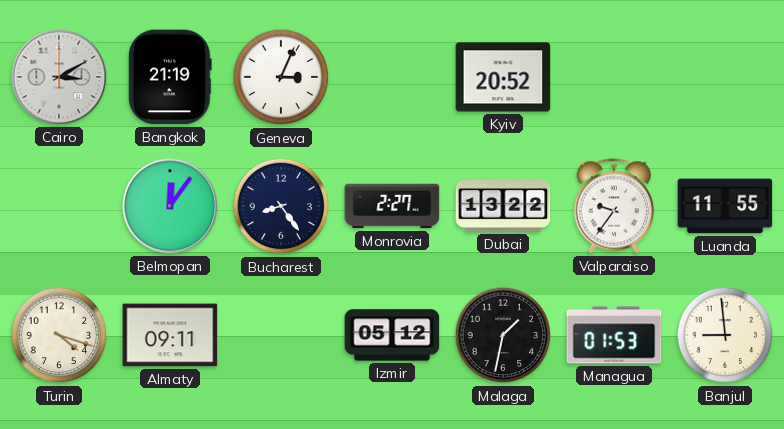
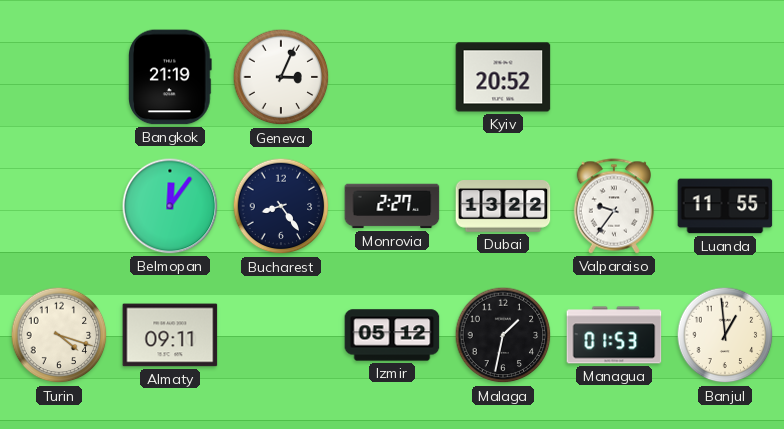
Cairo: 3:10 -> none (59, 77)
Banjul: 8:59 -> 12:59 (725, 335)
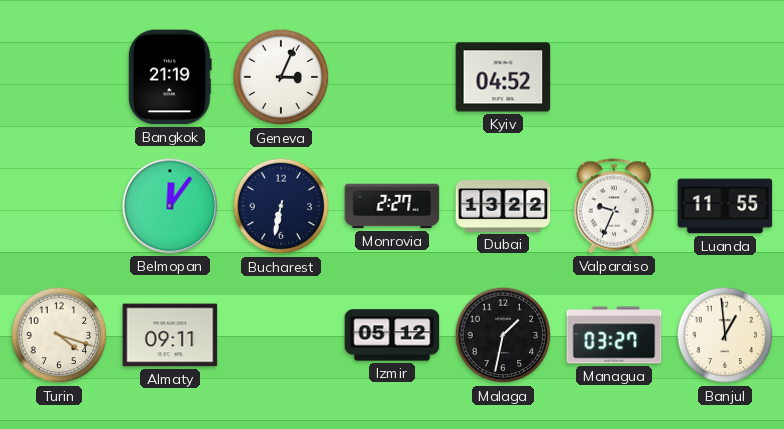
Kyiv: 20:52 -> 04:52 (503, 77)
Bucharest: 8:24 -> 6:32 (281, 206)
Valparaiso: 9:36 -> 9:34 (613, 206)
Managua: 01:53 -> 03:27 (614, 335)
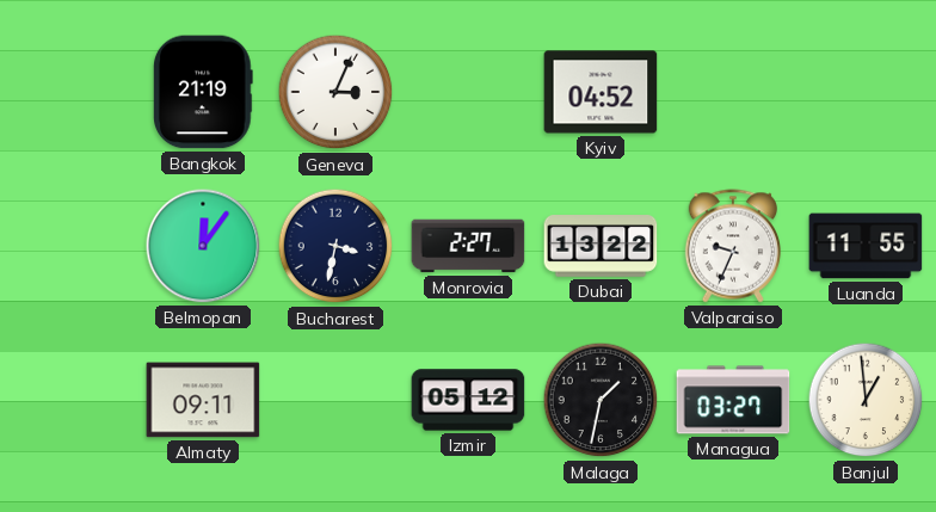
Bucharest: 6:32 -> 3:32 (335, 246)
Turin: 4:18 -> none (59, 335)
